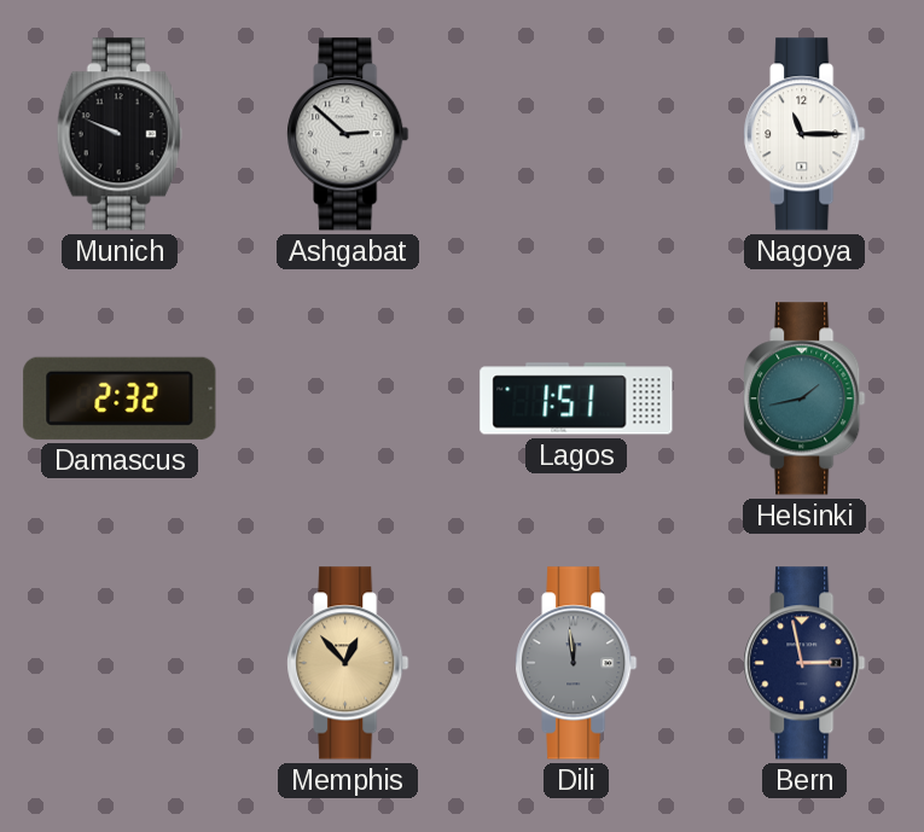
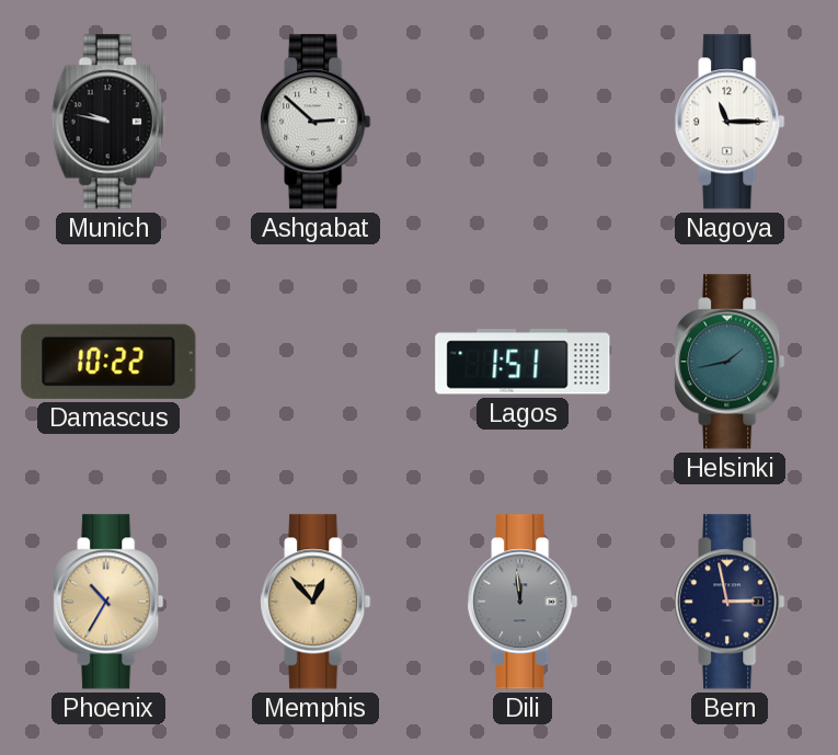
Munich: 9:49 -> 9:47 (108, 122)
Damascus: 2:32 -> 10:22 (108, 362)
Phoenix: none -> 10:35 (108, 602)
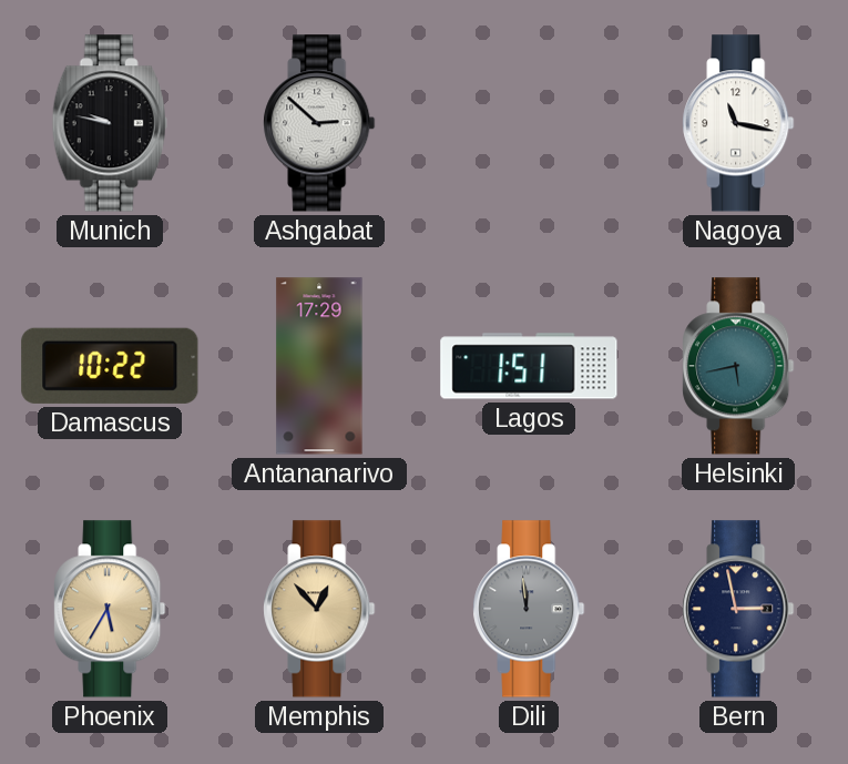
Nagoya: 11:15 -> 11:17 (738, 123)
Antananarivo: none -> 17:29 (319, 366)
Helsinki: 1:43 -> 5:43 (738, 366)
Phoenix: 10:35 -> 5:35 (110, 609)
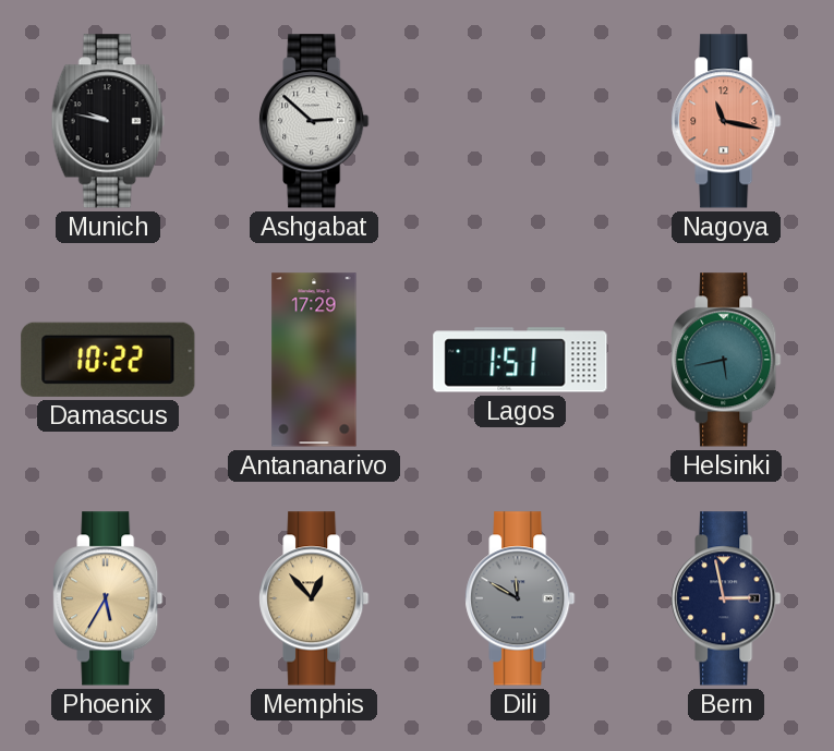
Nagoya dial: white -> salmon (726, 121)
Dili: 11:59 -> 11:50 (520, 598)
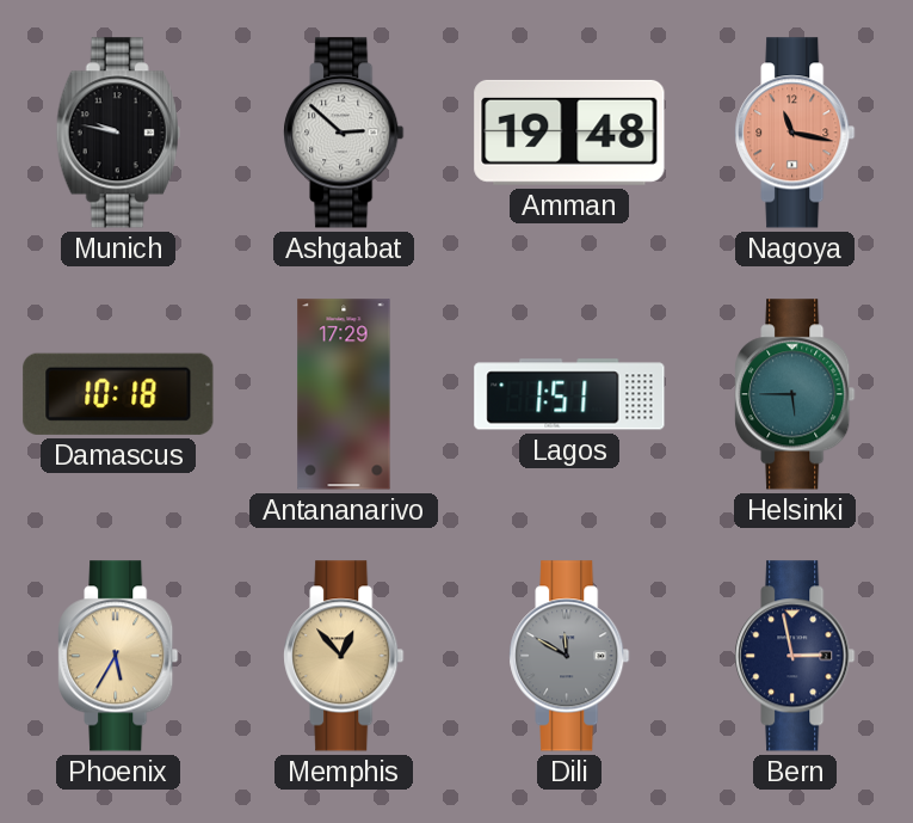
Amman: none -> 19:48 (569, 133)
Damascus: 10:22 -> 10:18 (118, 394)
Helsinki: 5:43 -> 5:45 (795, 394)
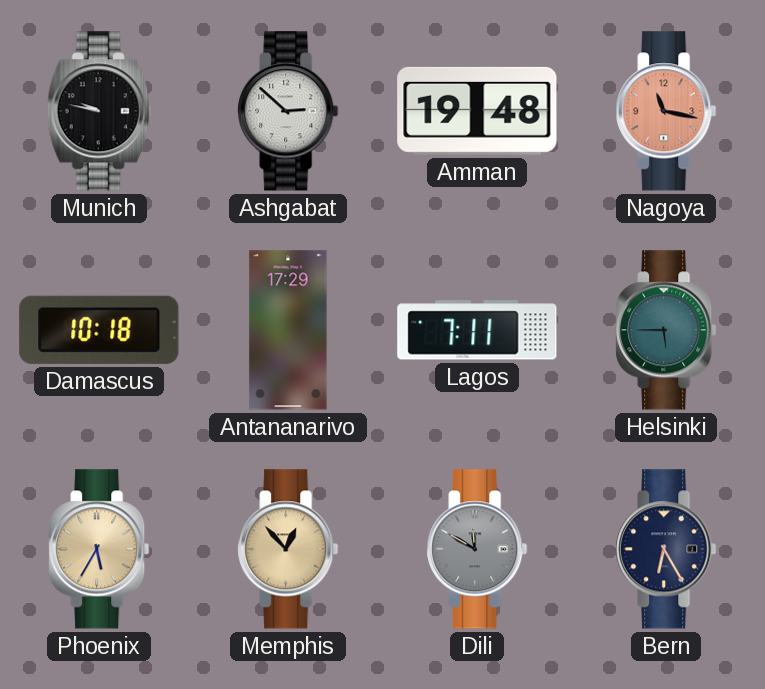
Lagos: 1:51 -> 7:11 (477, 330)
Bern: 2:58 -> 6:25 (666, 549)
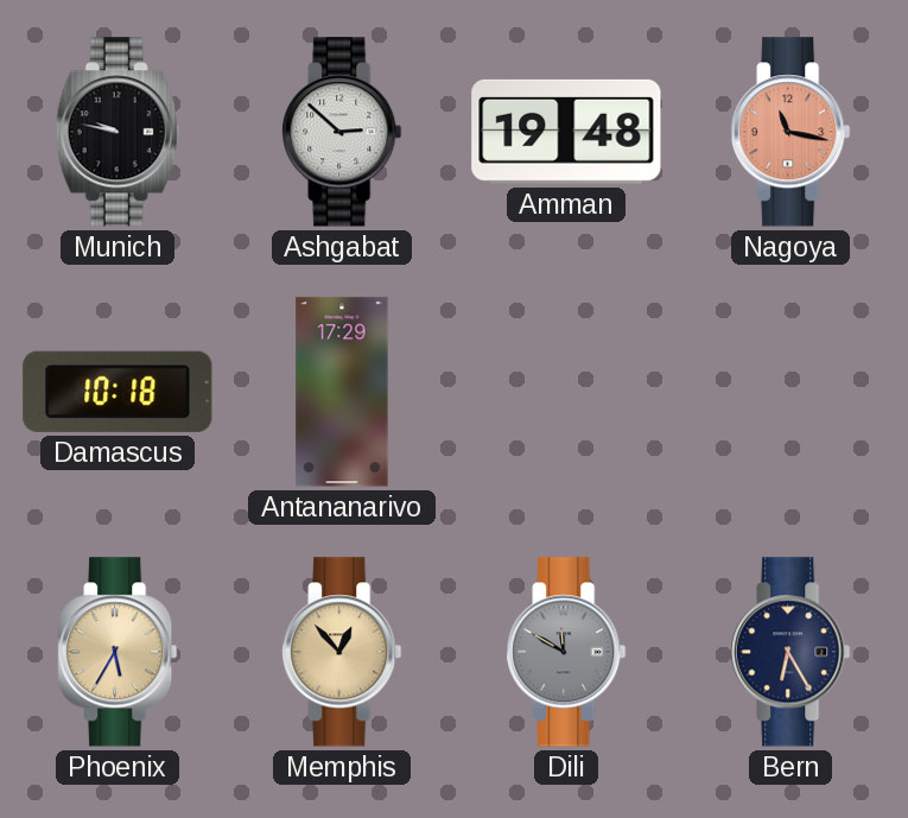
Lagos: 7:11 -> none (477, 330)
Helsinki: 5:45 -> none (666, 330)
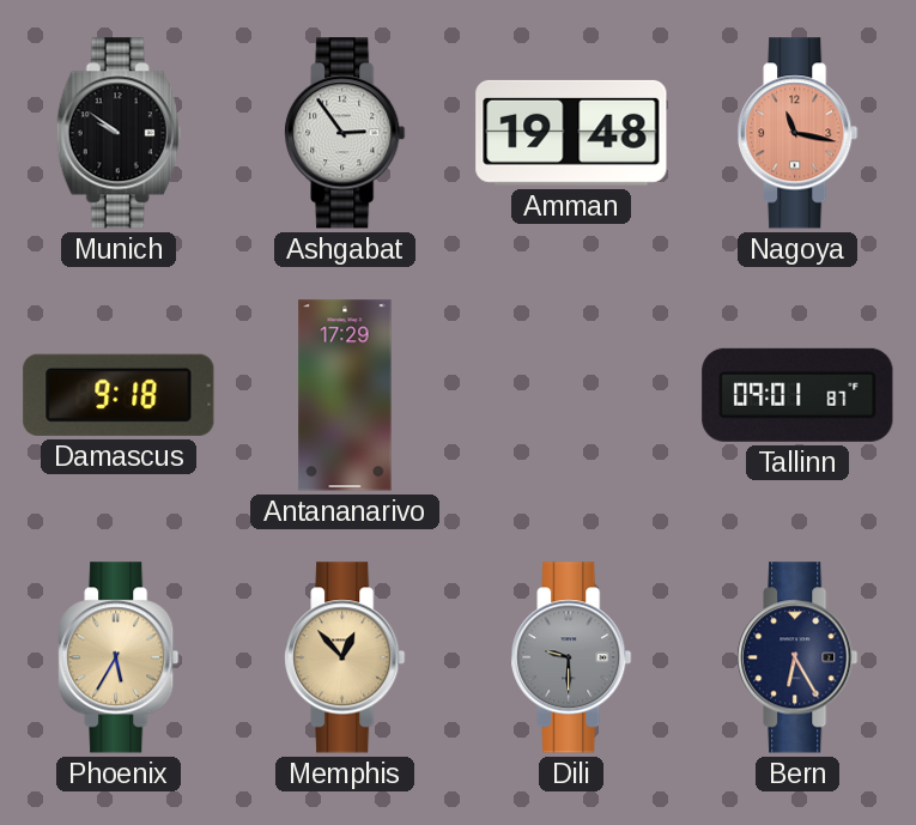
Munich: 9:47 -> 9:51 (119, 133)
Ashgabat: 2:52 -> 2:54 (345, 133)
Damascus: 10:18 -> 9:18 (119, 395)
Tallinn: none -> 09:01 (797, 395)
Dili: 11:50 -> 9:30 (571, 657)
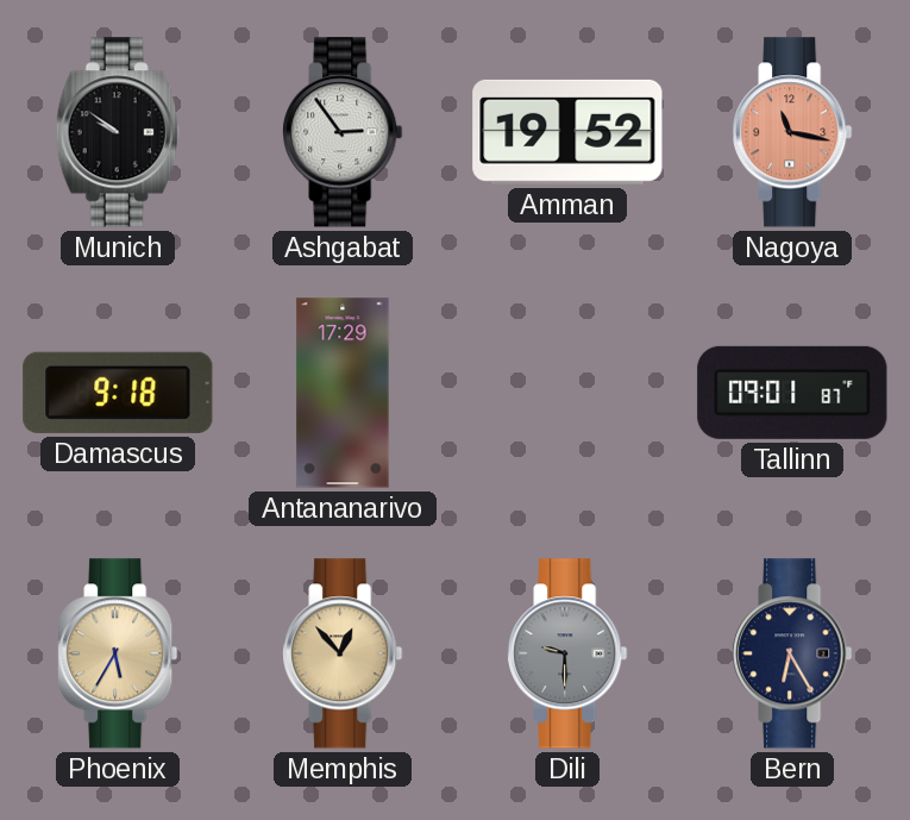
Amman: 19:48 -> 19:52 (567, 132)
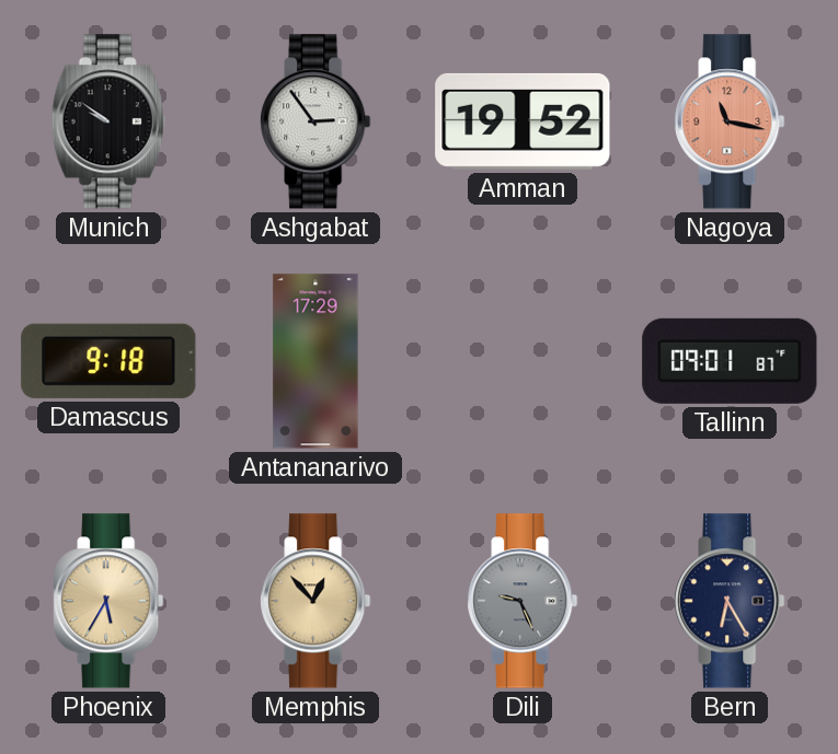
Dili: 9:30 -> 9:26 (523, 601)
